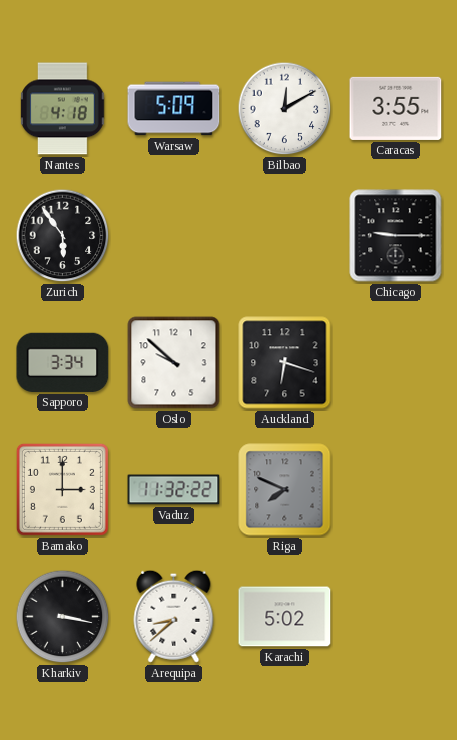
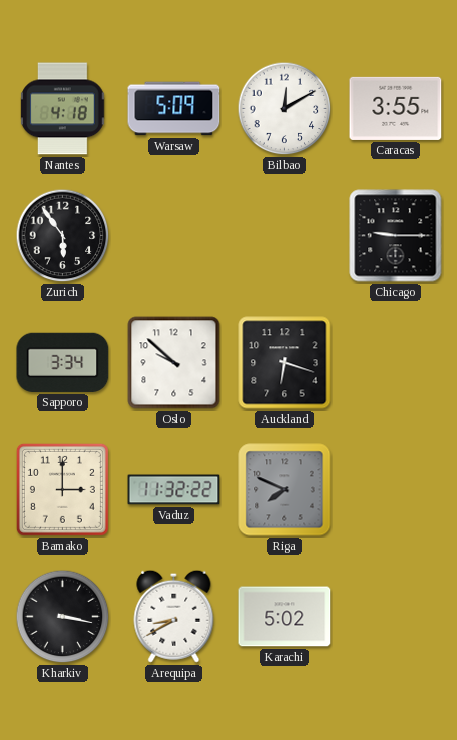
Arequipa: 8:38 -> 8:40 (174, 616)
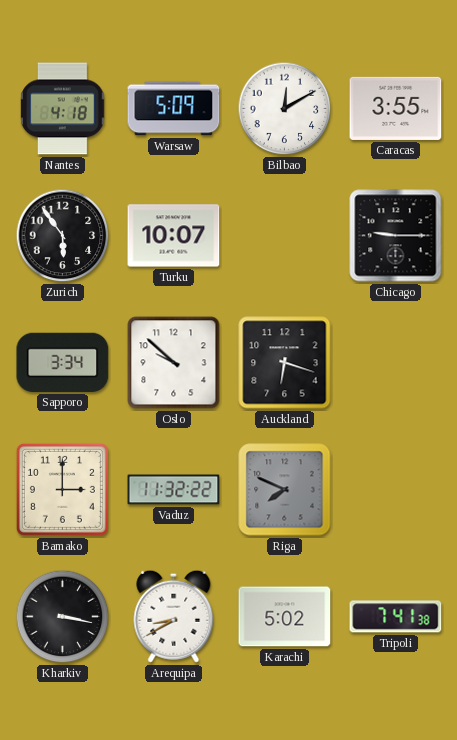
Turku: none -> 10:07 (174, 236)
Tripoli: none -> 7:41 (396, 617)
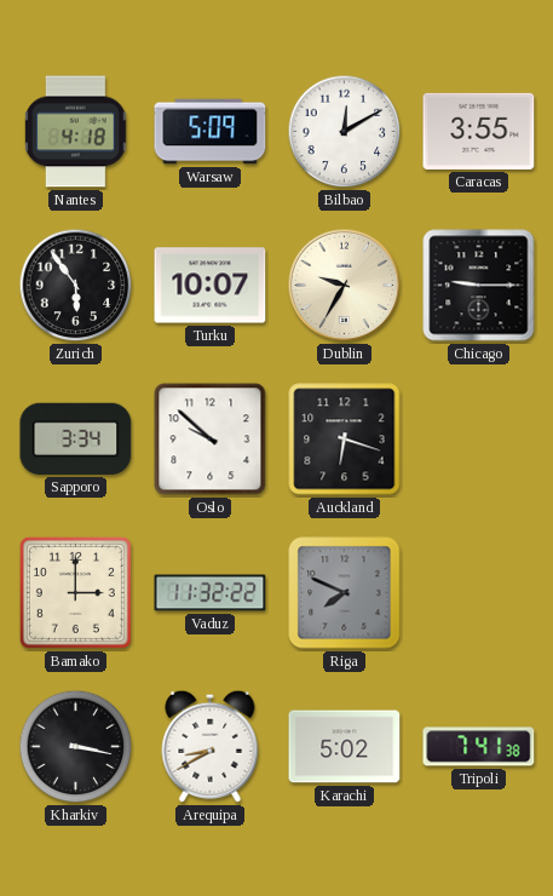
Dublin: none -> 9:35 (345, 286)
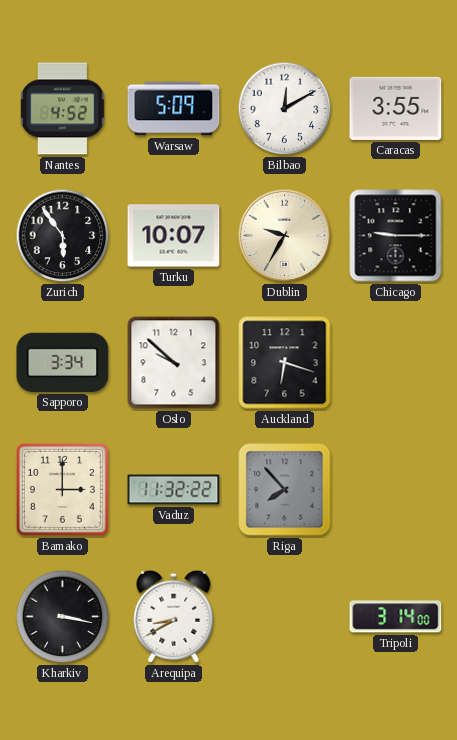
Nantes: 4:18 -> 4:52 (63, 109)
Riga: 7:49 -> 7:53 (285, 490)
Karachi: 5:02 -> none (345, 747)
Tripoli: 7:41 -> 3:14 (396, 617)
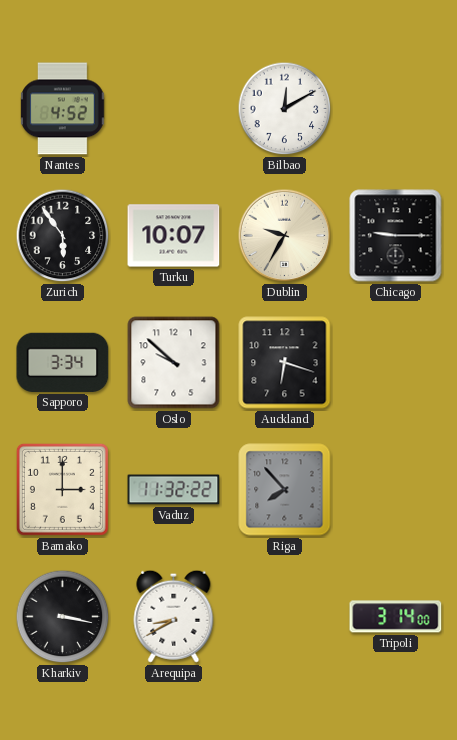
Warsaw: 5:09 -> none (174, 109)
Caracas: 3:55 -> none (396, 108)
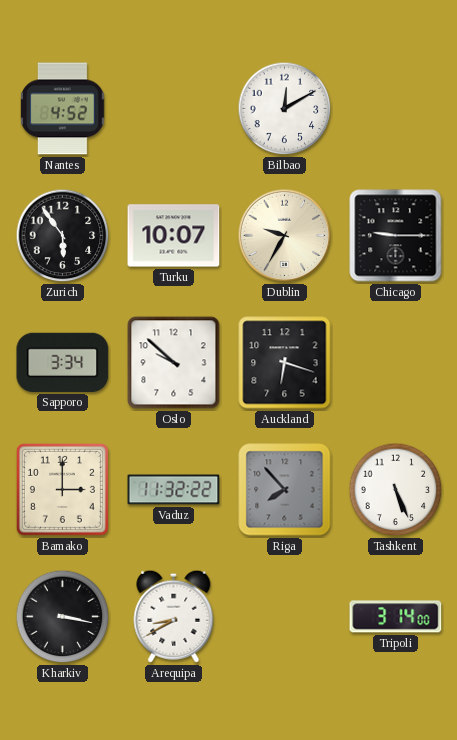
Tashkent: none -> 5:26 (396, 490)
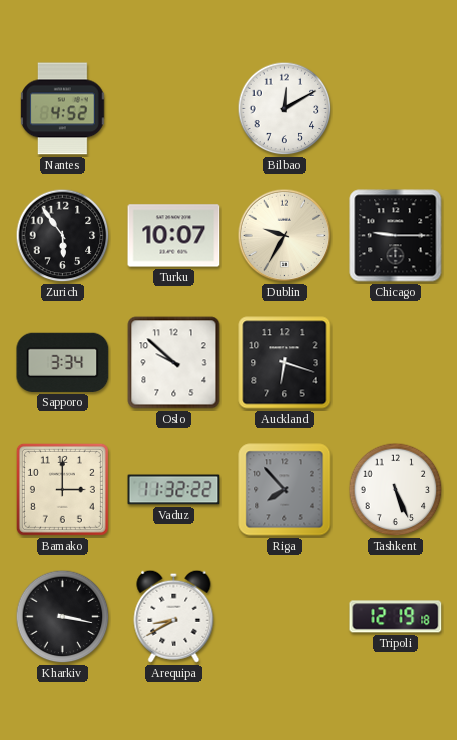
Tripoli: 3:14 -> 12:19 (396, 617)
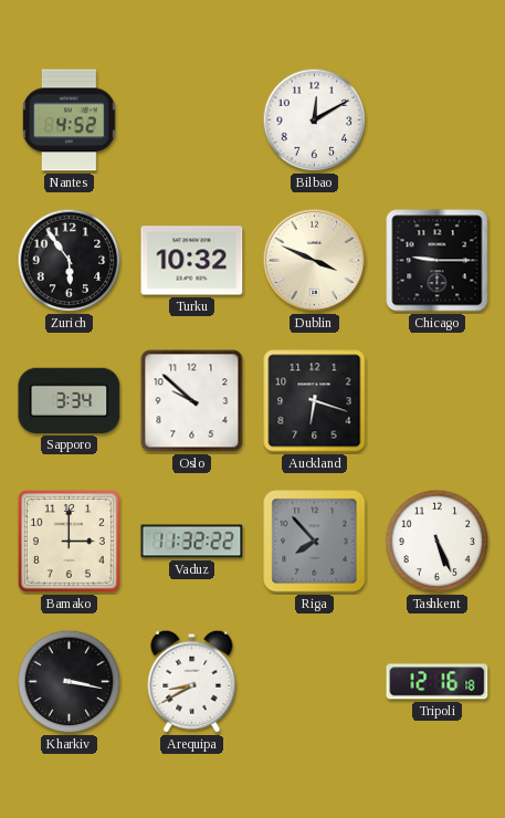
Turku: 10:07 -> 10:32 (192, 261)
Dublin: 9:35 -> 3:49 (315, 261)
Tripoli: 12:19 -> 12:16 (438, 682)
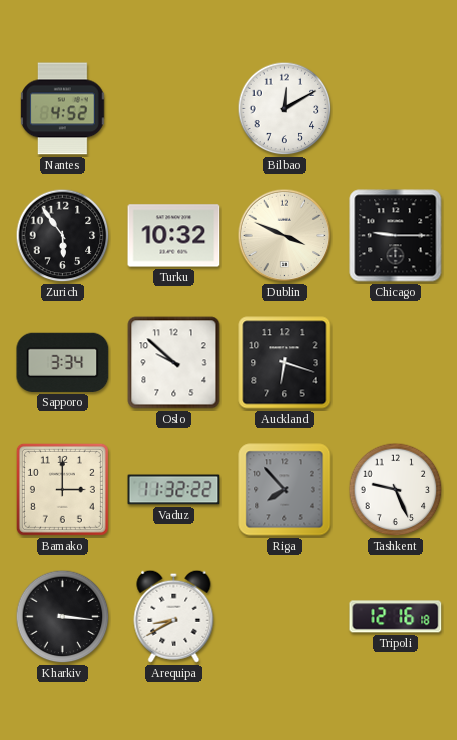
Tashkent: 5:26 -> 9:26 (396, 490)
Kharkiv: 3:17 -> 3:16 (63, 617)
